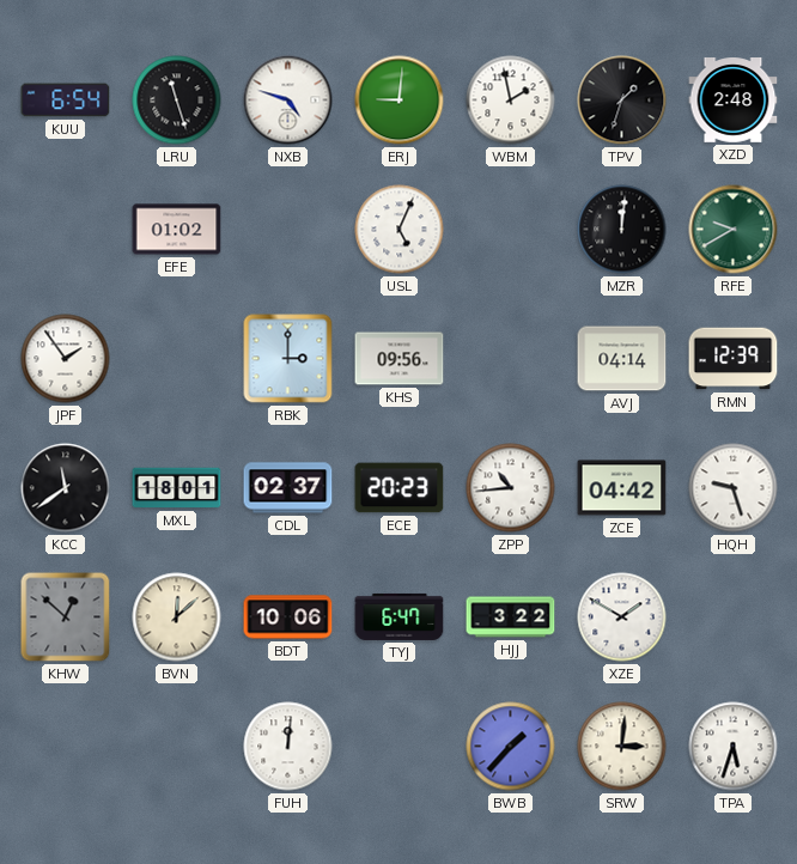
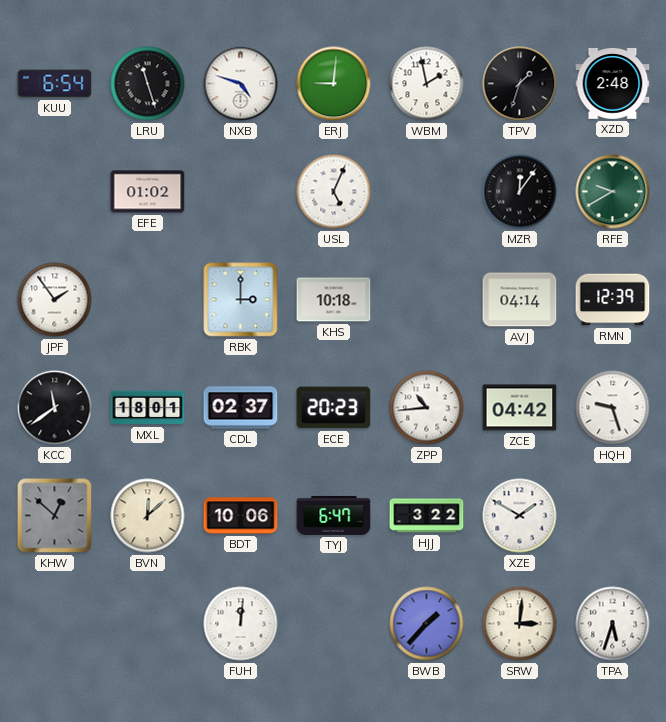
MZR: 12:01 -> 12:06 (520, 192)
KHS: 09:56 -> 10:18 (334, 300)
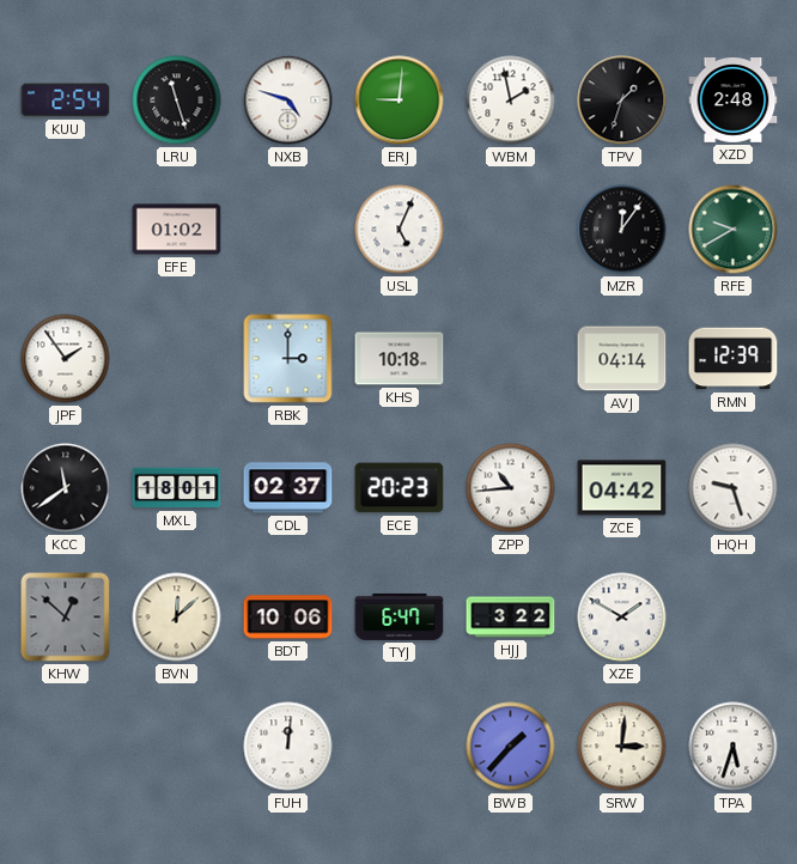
KUU: 6:54 -> 2:54 (66, 101)
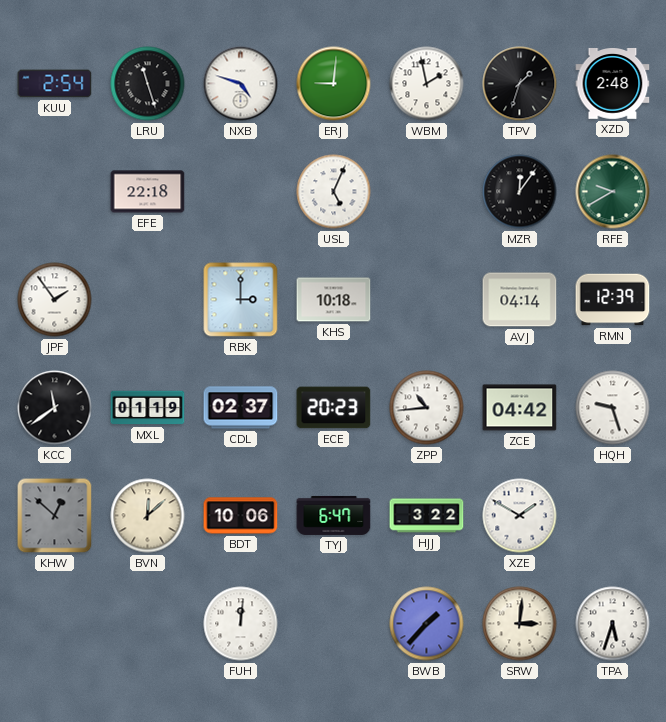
EFE: 01:02 -> 22:18 (148, 192)
MXL: 18:01 -> 01:19 (148, 408)
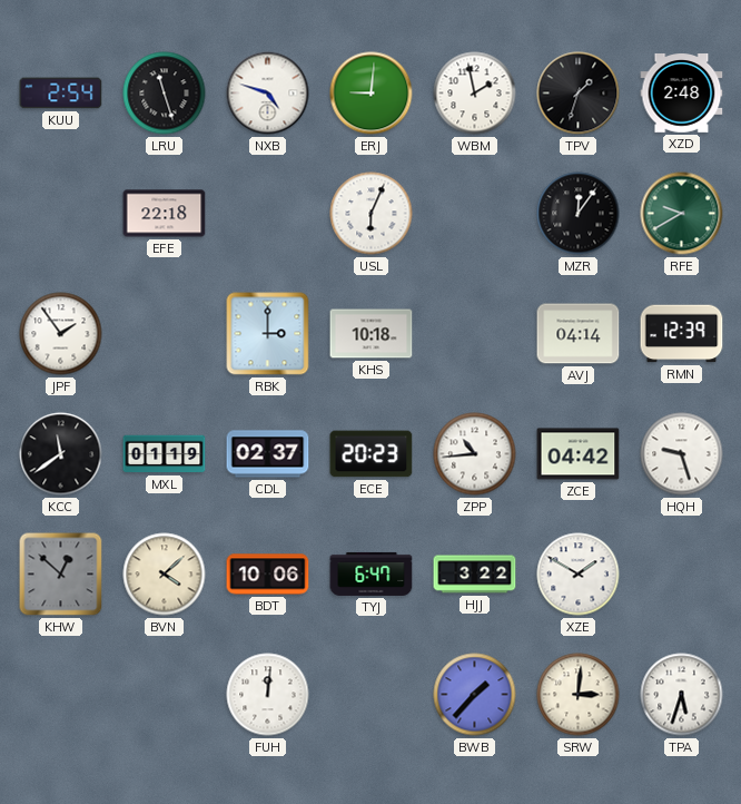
USL: 5:04 -> 6:04 (372, 214)
BVN: 12:08 -> 4:08 (165, 575)
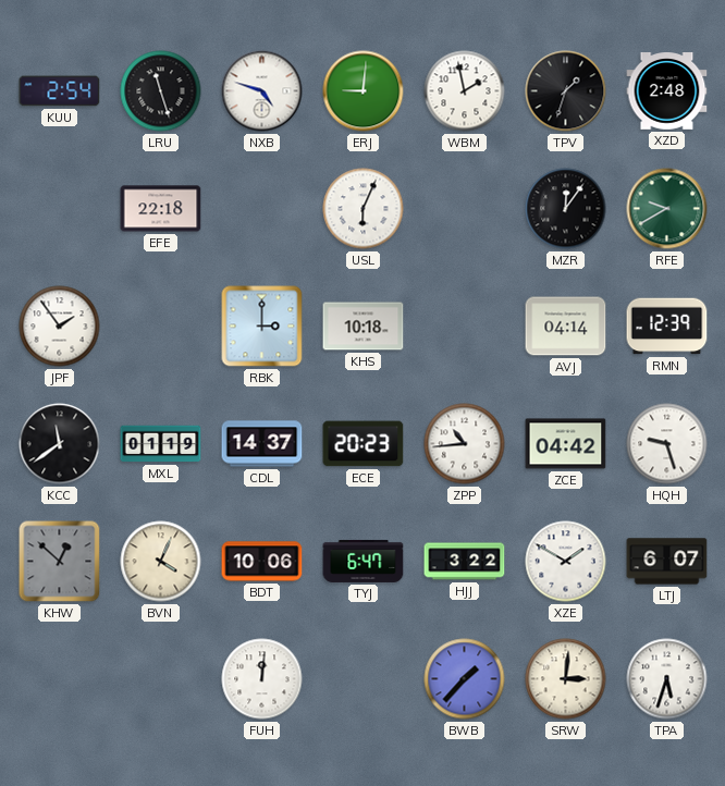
CDL: 02:37 -> 14:37 (262, 444)
BVN: 4:08 -> 4:04 (161, 562)
LTJ: none -> 6:07 (667, 562)
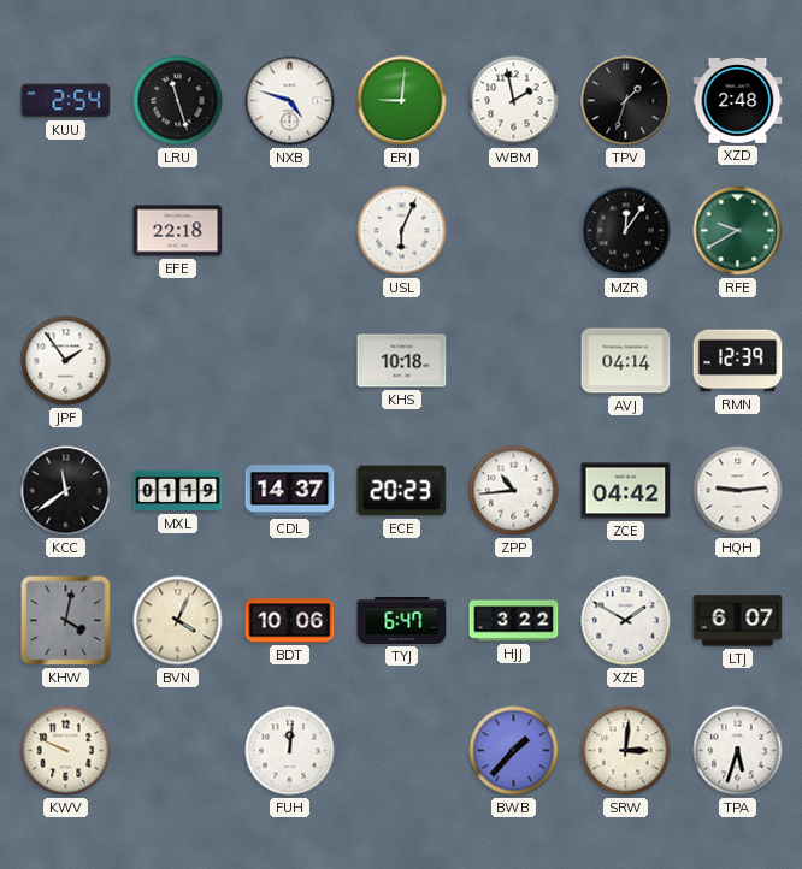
RBK: 3:00 -> none (262, 327)
HQH: 9:27 -> 9:14 (738, 491)
KHW: 12:52 -> 4:02 (66, 621)
KWV: none -> 9:49 (66, 751)
